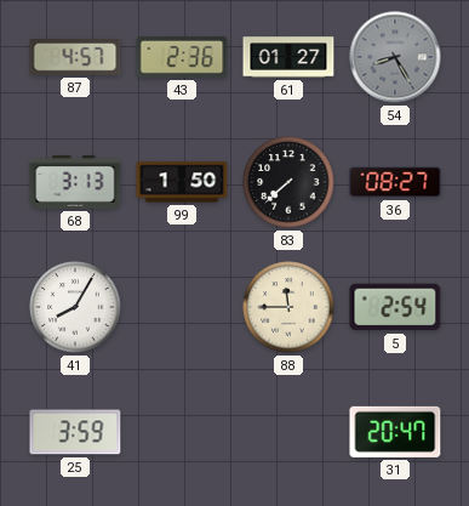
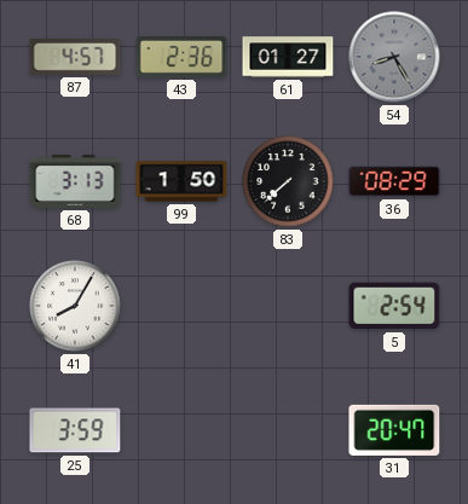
36: 08:27 -> 08:29 (394, 181)
88: 11:45 -> none (288, 307)
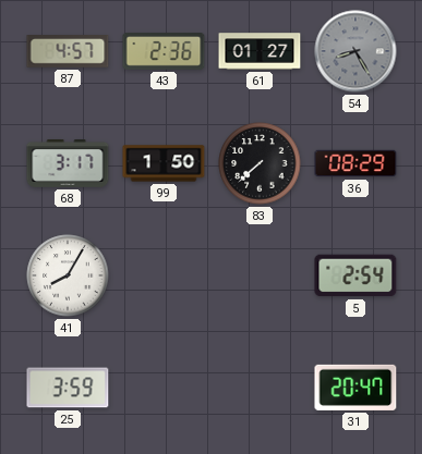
68: 3:13 -> 3:17 (68, 163)
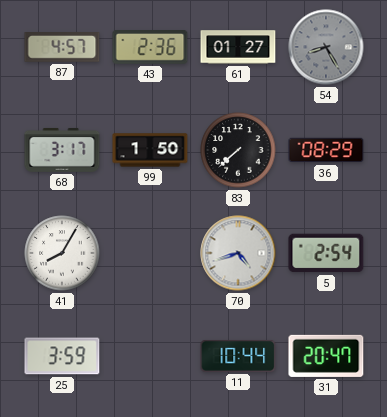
70: none -> 4:42 (238, 253)
11: none -> 10:44 (238, 356)
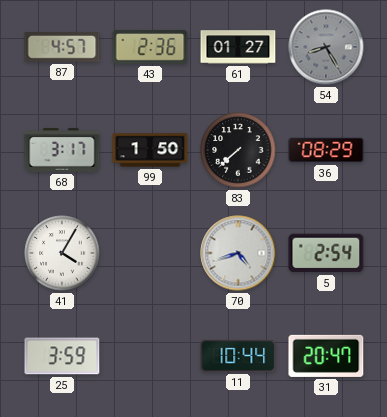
41: 8:05 -> 4:05 (62, 253)
